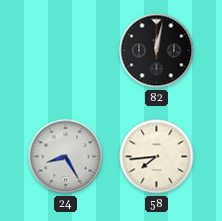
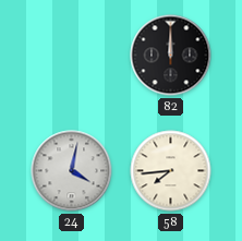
82: 12:02 -> 12:00 (171, 56)
24: 8:25 -> 4:02 (72, 171)
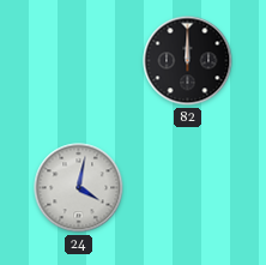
58: 7:44 -> none (171, 171)
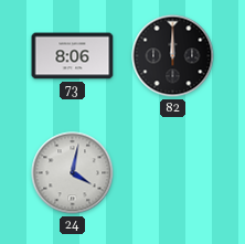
73: none -> 8:06 (73, 56)
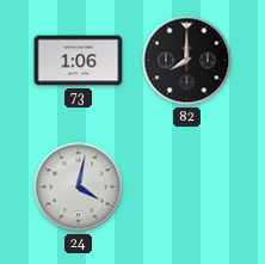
73: 8:06 -> 1:06 (79, 61)
82: 12:00 -> 8:00 (187, 61)
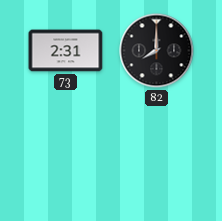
73: 1:06 -> 2:31 (66, 51)
24: 4:02 -> none (79, 188)
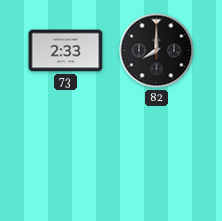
73: 2:31 -> 2:33 (66, 51)
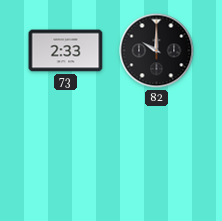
82: 8:00 -> 10:00 (157, 51)
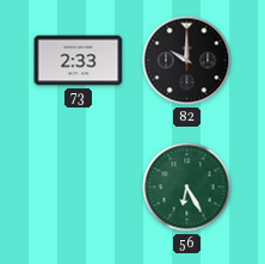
56: none -> 6:25 (187, 188)
